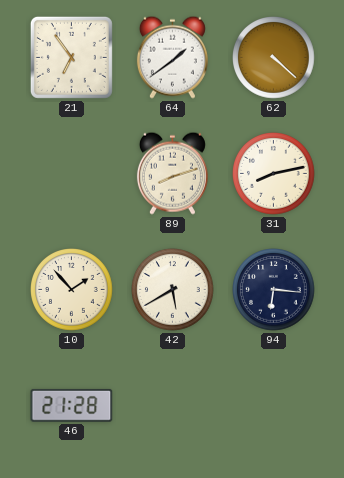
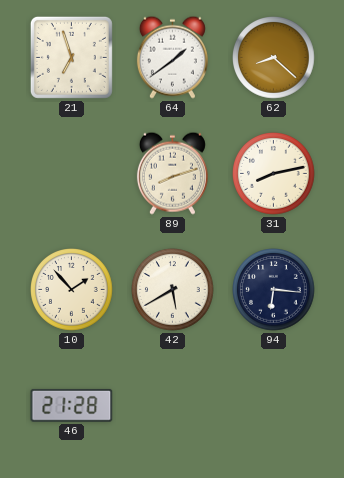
21: 6:54 -> 6:57 (71, 57)
62: 4:22 -> 8:22 (274, 58)
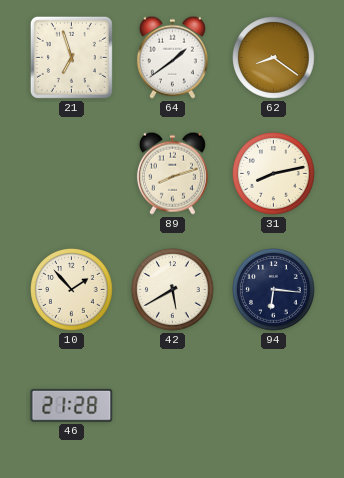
62: 8:22 -> 8:21 (274, 58)
